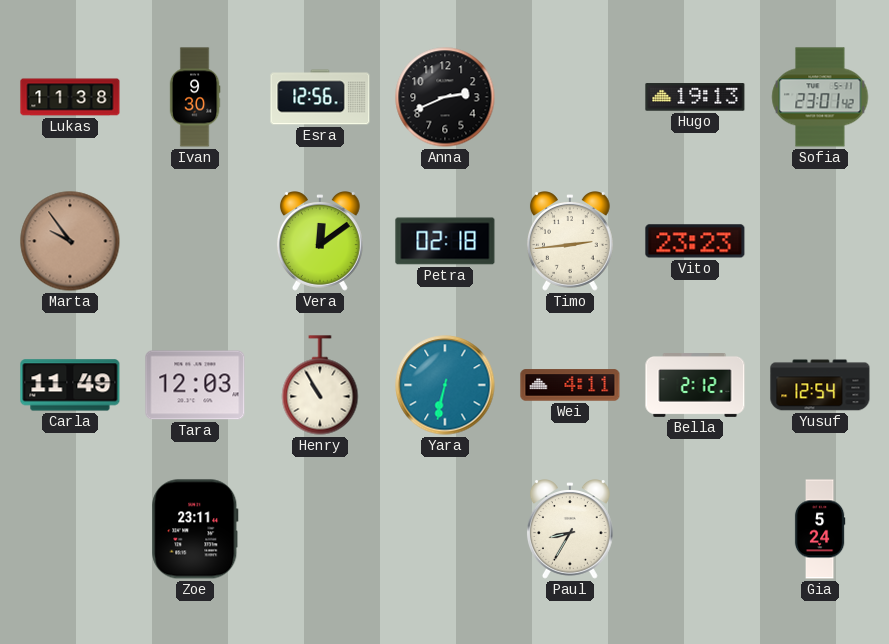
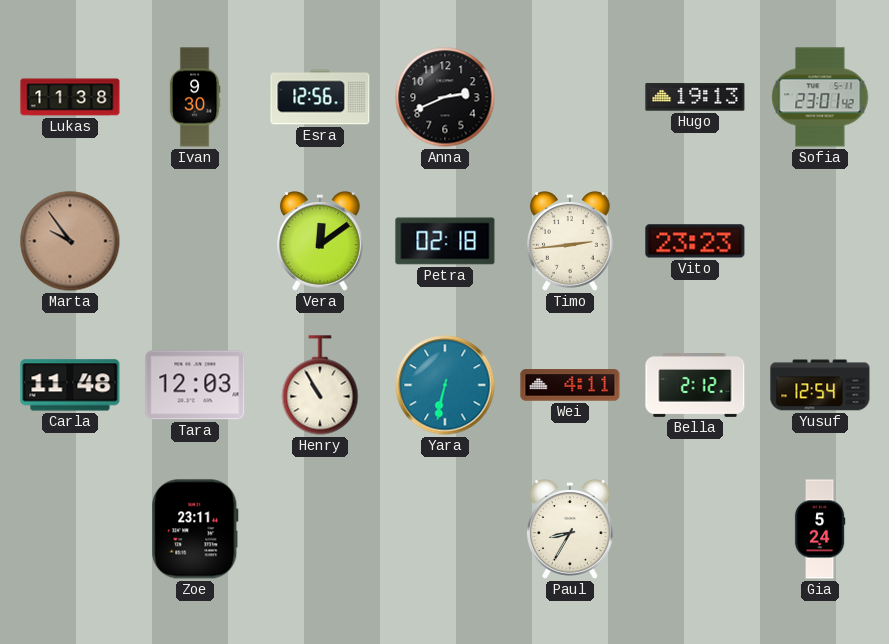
Carla: 11:49 -> 11:48 (70, 385)
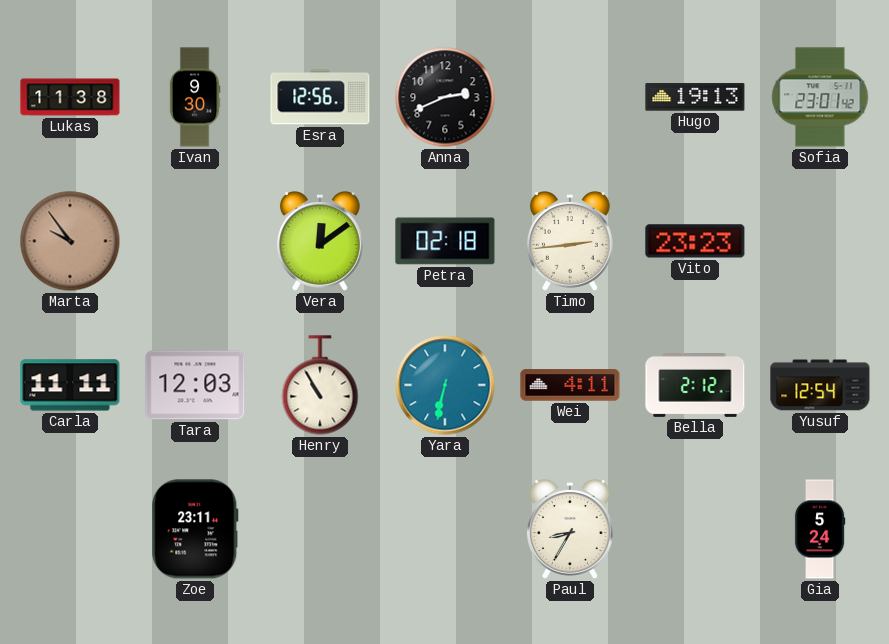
Carla: 11:48 -> 11:11 (70, 385)
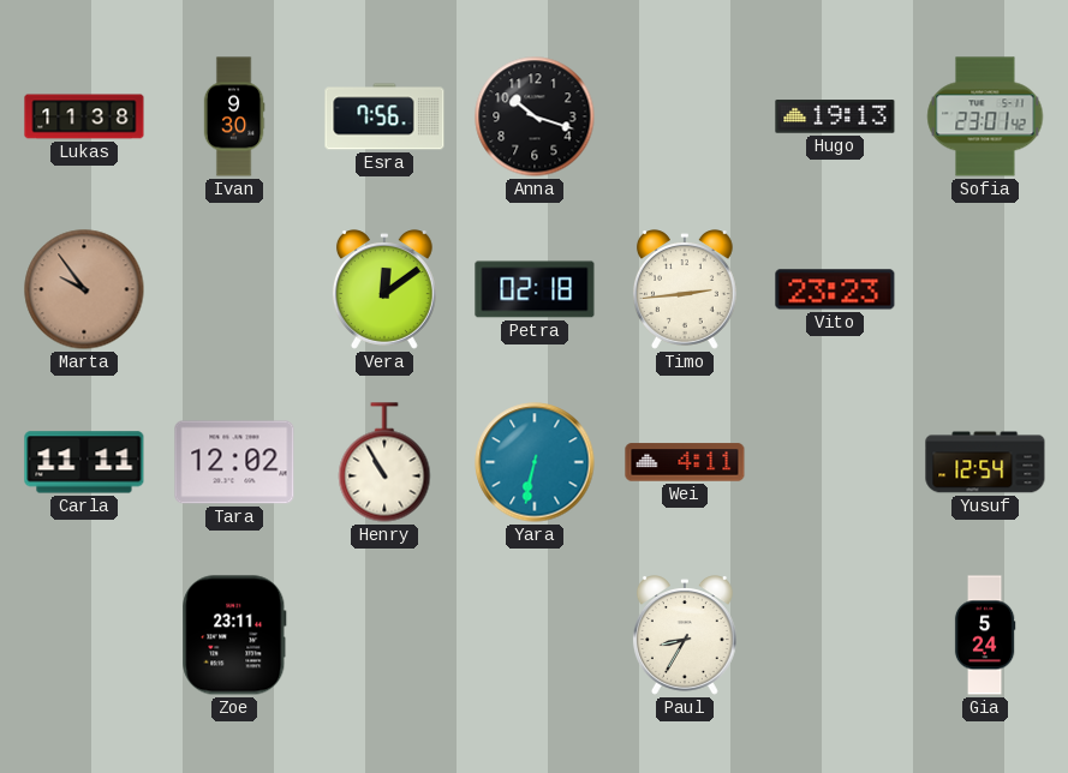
Esra: 12:56 -> 7:56 (384, 116)
Anna: 2:41 -> 10:18 (535, 116)
Tara: 12:03 -> 12:02 (234, 462)
Bella: 2:12 -> none (695, 386)
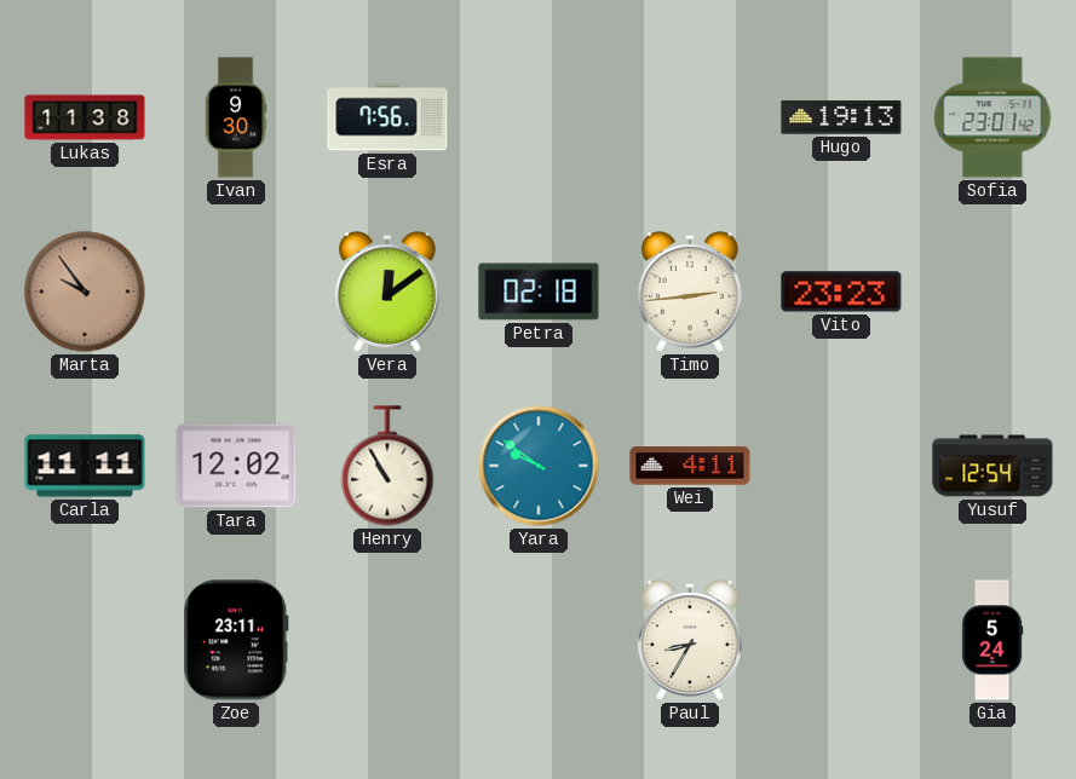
Anna: 10:18 -> none (535, 116)
Yara: 6:32 -> 9:51 (539, 466)
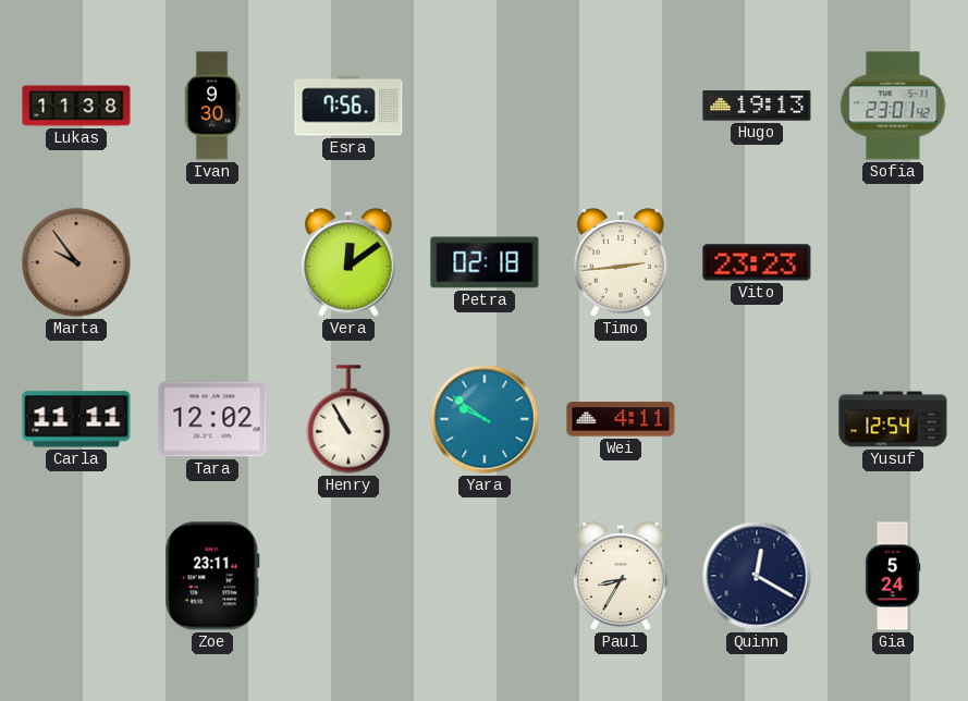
Quinn: none -> 12:20 (757, 576)
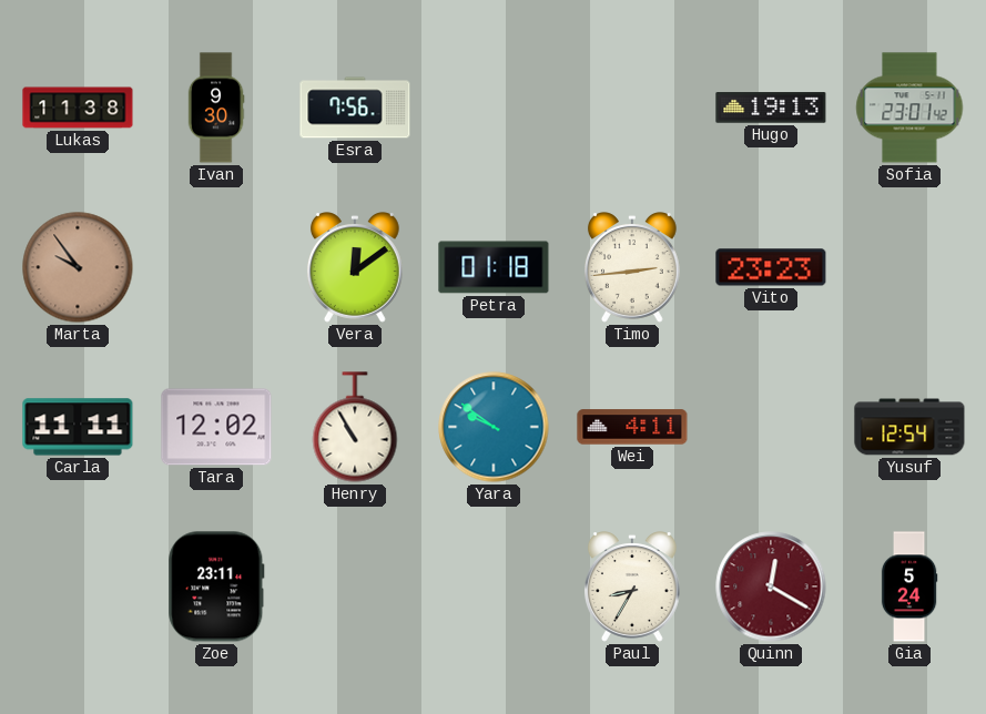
Petra: 02:18 -> 01:18 (494, 267)
Quinn dial: navy -> burgundy (771, 586)
